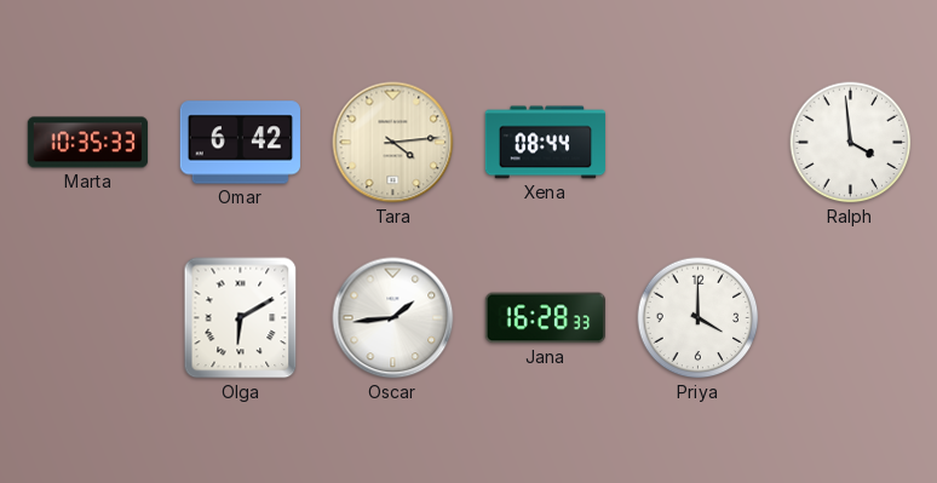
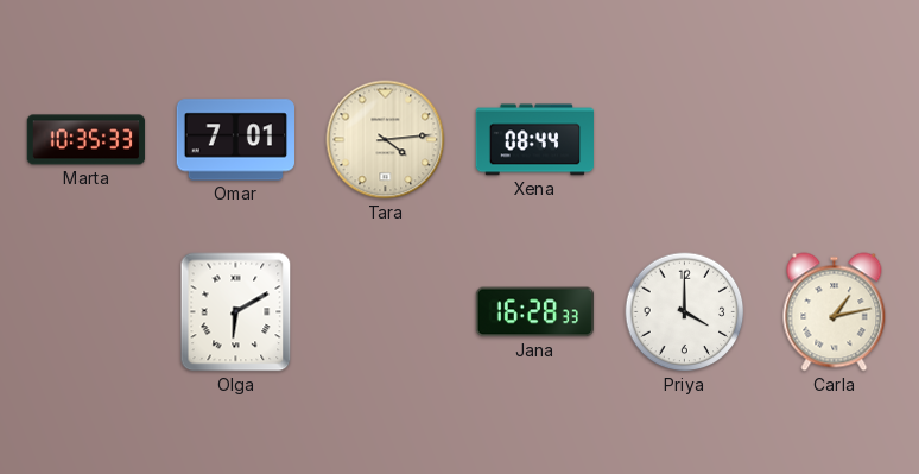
Omar: 6:42 -> 7:01 (235, 140)
Ralph: 3:59 -> none (851, 143)
Oscar: 1:44 -> none (393, 318)
Carla: none -> 1:13 (835, 312)
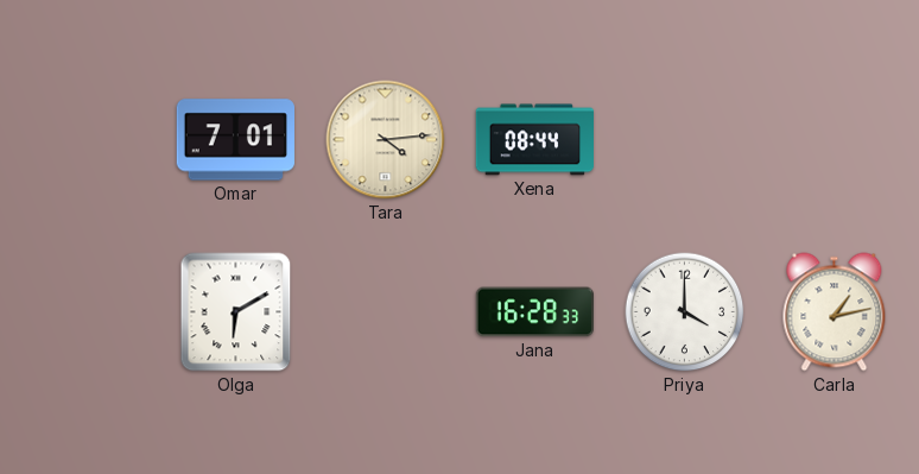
Marta: 10:35 -> none (87, 140)
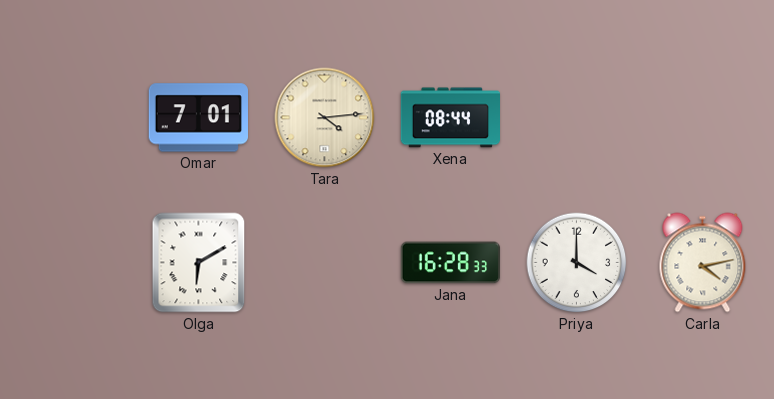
Carla: 1:13 -> 4:13 (703, 263)
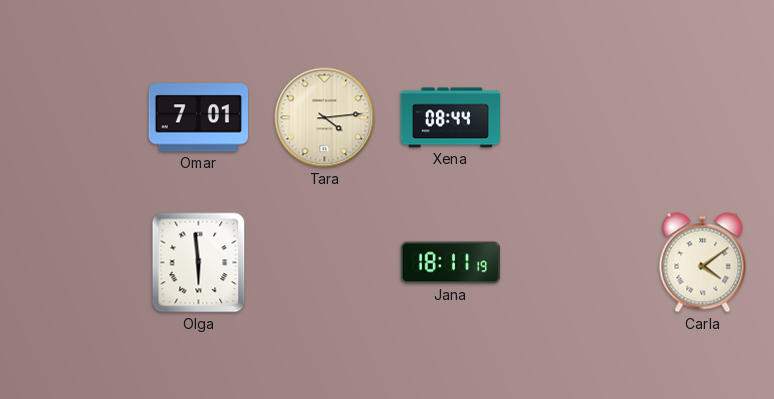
Olga: 6:10 -> 5:59 (199, 263)
Jana: 16:28 -> 18:11 (450, 263)
Priya: 4:00 -> none (577, 263)
Carla: 4:13 -> 4:09 (703, 263)
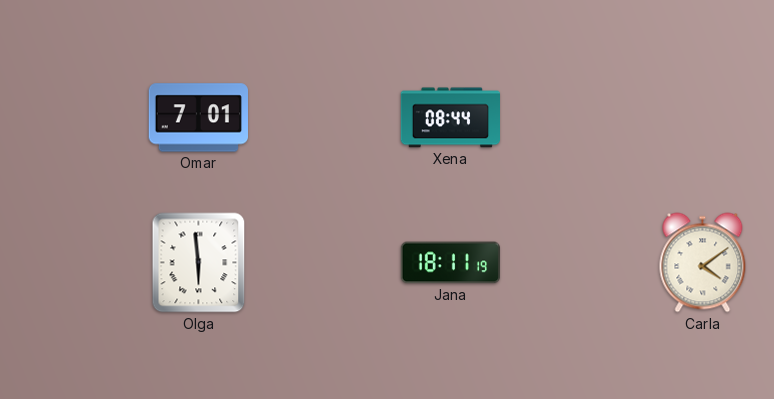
Tara: 4:14 -> none (325, 118)
